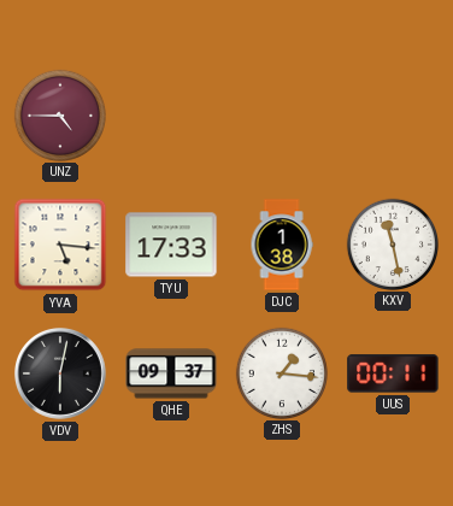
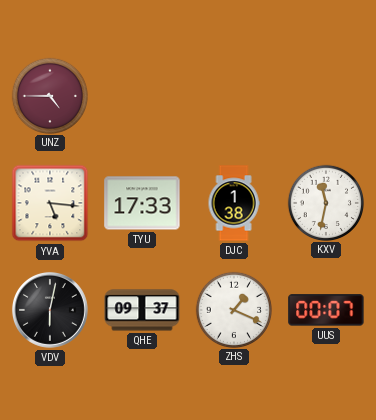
KXV: 11:28 -> 11:32 (325, 202)
ZHS: 1:16 -> 1:19 (233, 309)
UUS: 00:11 -> 00:07 (326, 310)
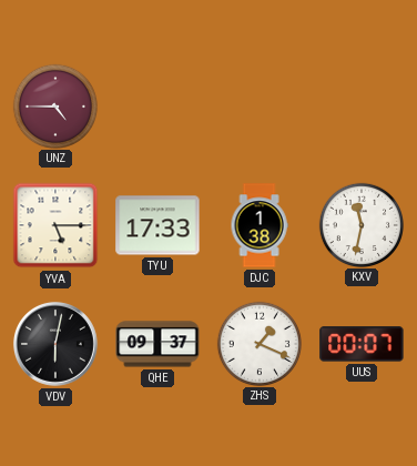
YVA: 5:16 -> 5:15 (55, 225)
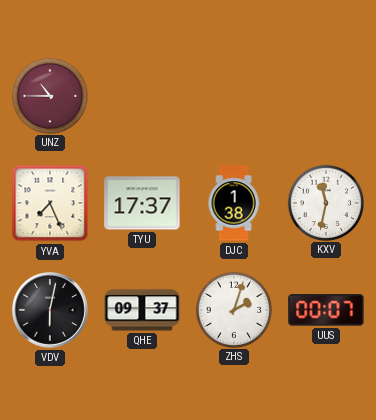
UNZ: 4:45 -> 10:45 (49, 95)
YVA: 5:15 -> 7:26 (50, 203)
TYU: 17:33 -> 17:37 (142, 203)
ZHS: 1:19 -> 2:03 (233, 309)
